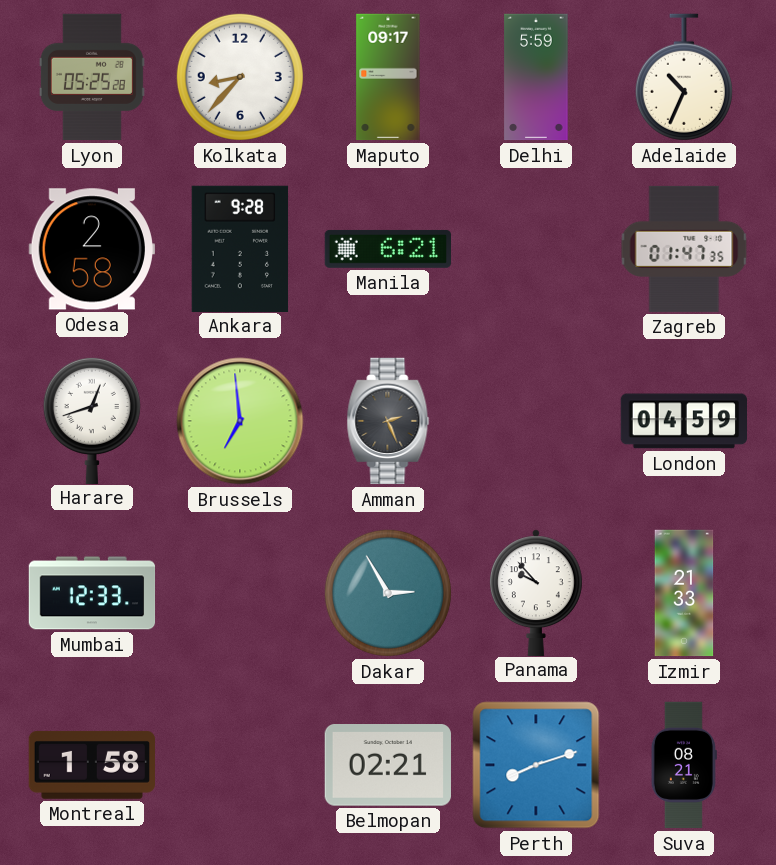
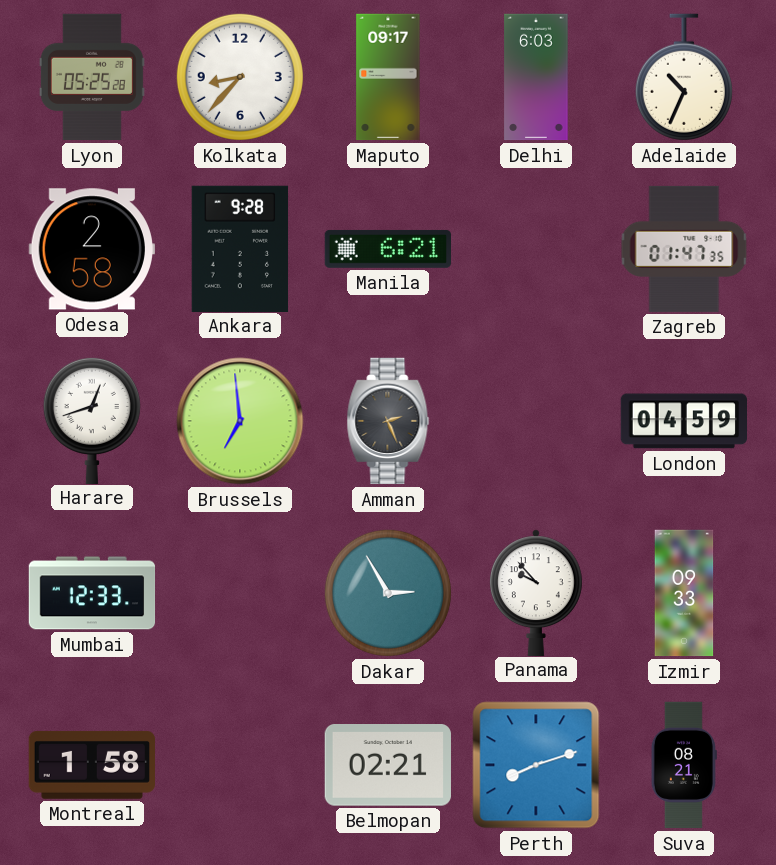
Delhi: 5:59 -> 6:03 (536, 77)
Izmir: 21:33 -> 09:33 (684, 593)
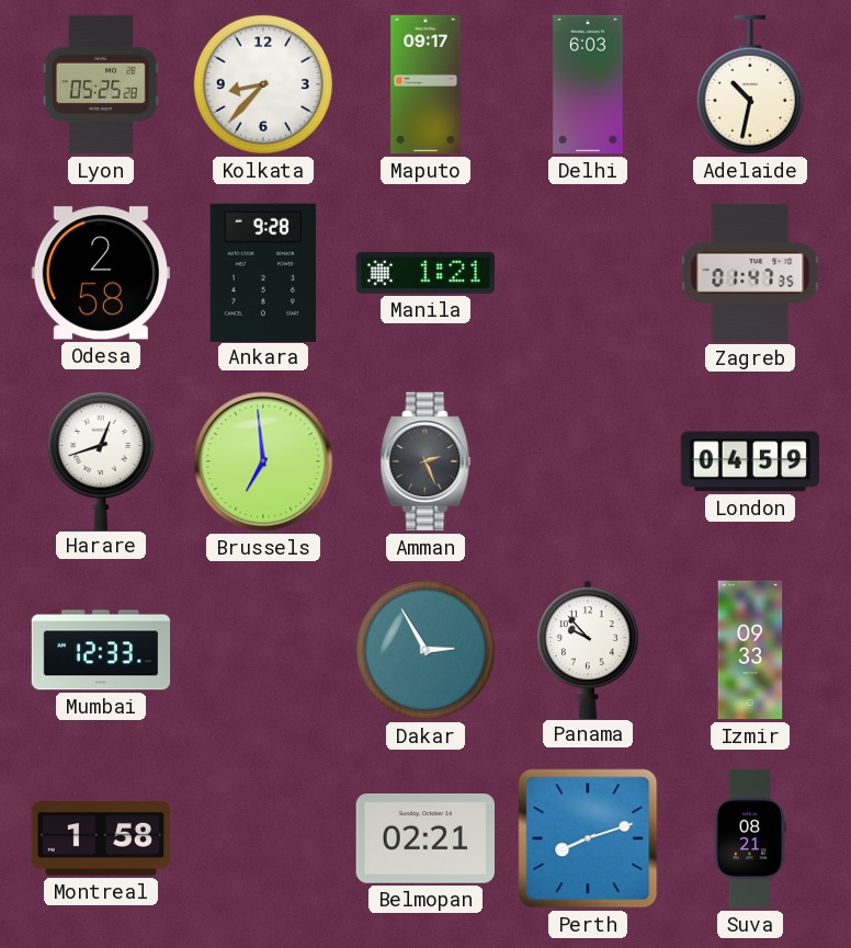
Adelaide: 10:34 -> 10:32 (750, 84)
Manila: 6:21 -> 1:21 (424, 273)
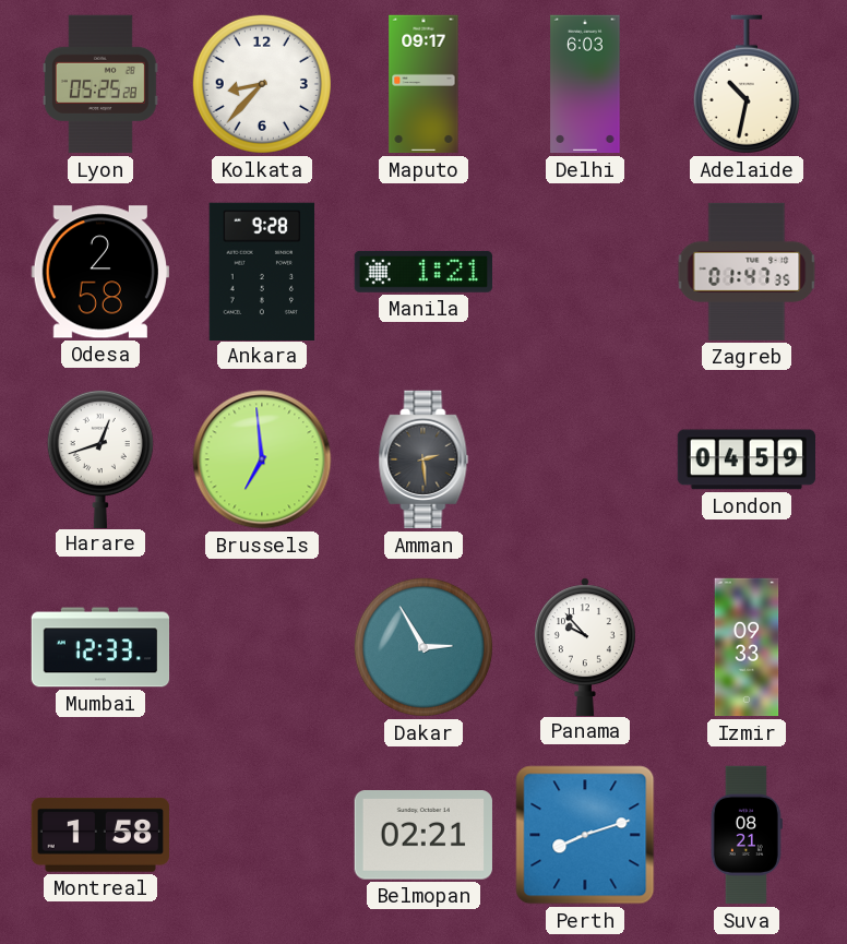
Amman: 2:26 -> 2:29 (423, 459)
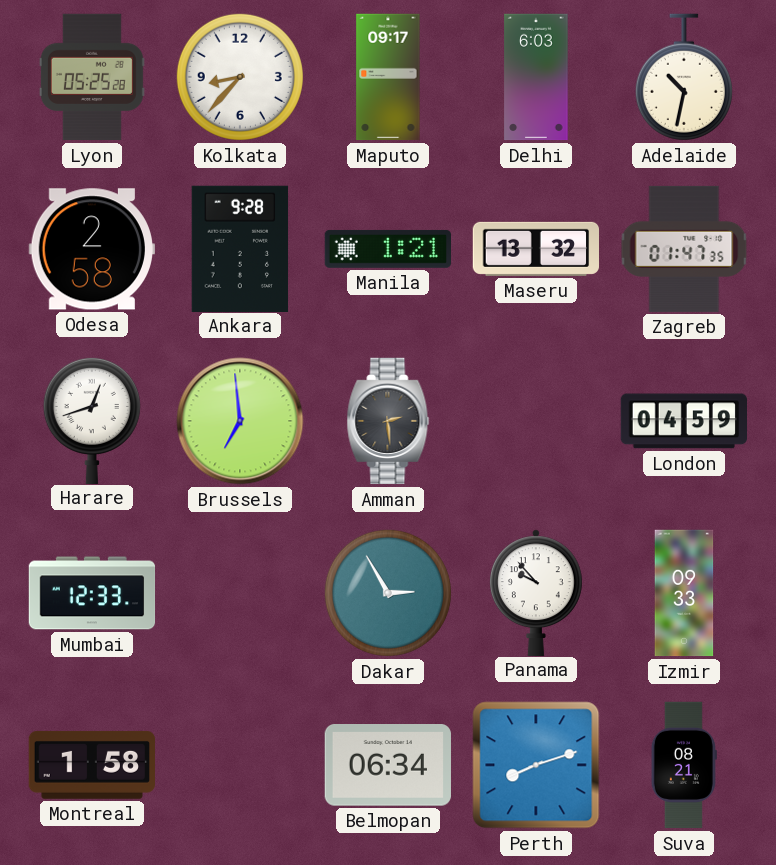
Maseru: none -> 13:32 (536, 249)
Belmopan: 02:21 -> 06:34 (388, 765)
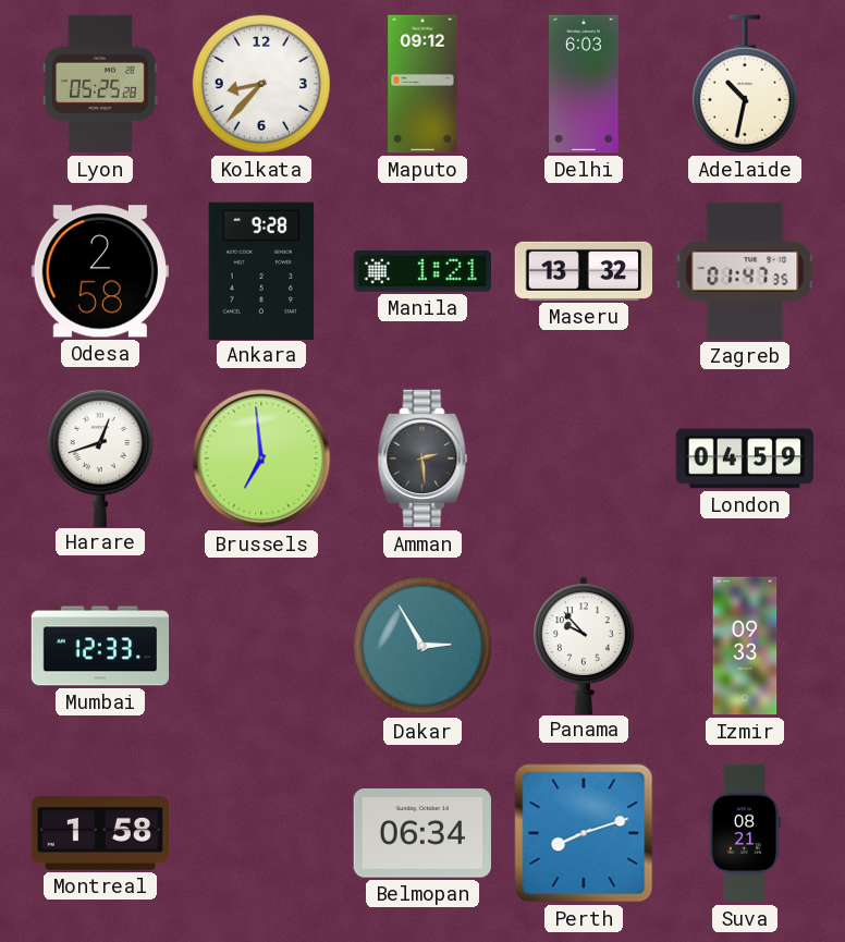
Maputo: 09:17 -> 09:12 (422, 84)
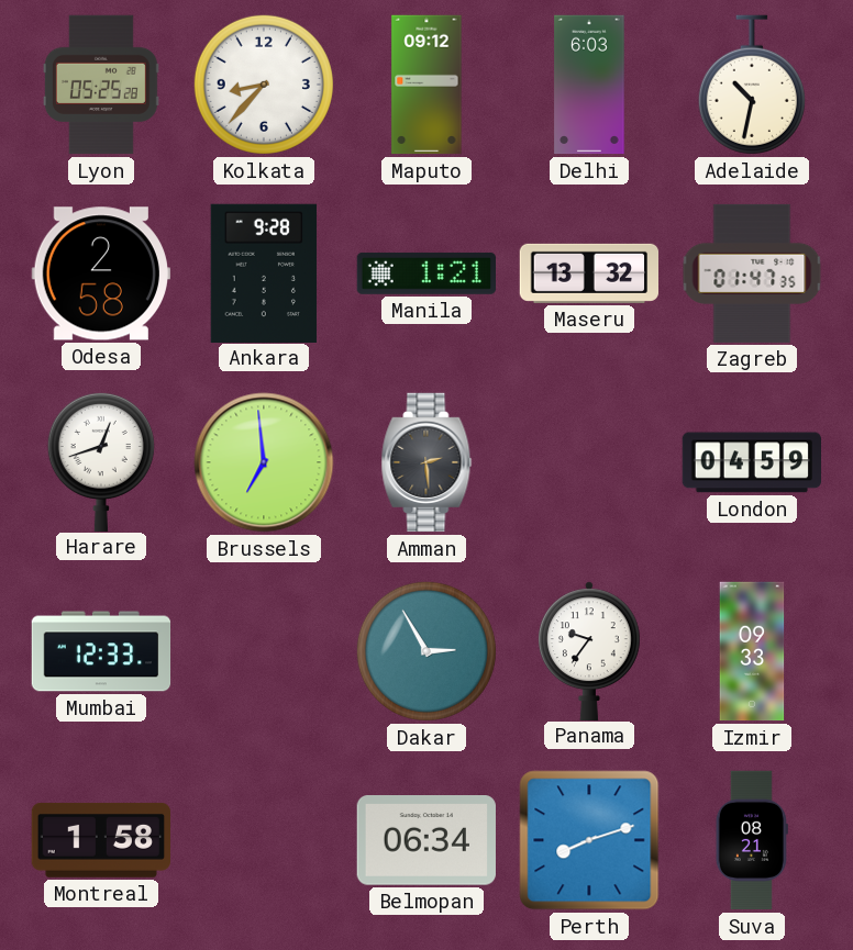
Panama: 9:53 -> 9:36 (589, 650)
